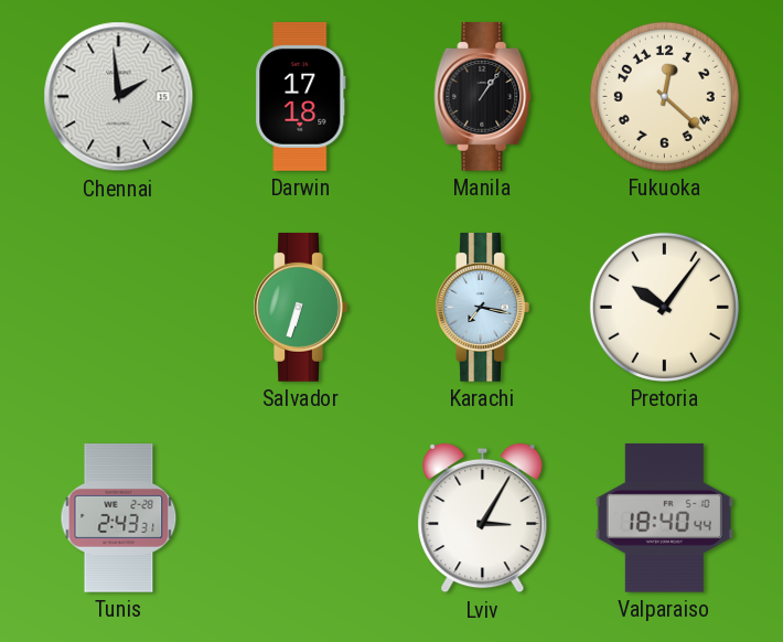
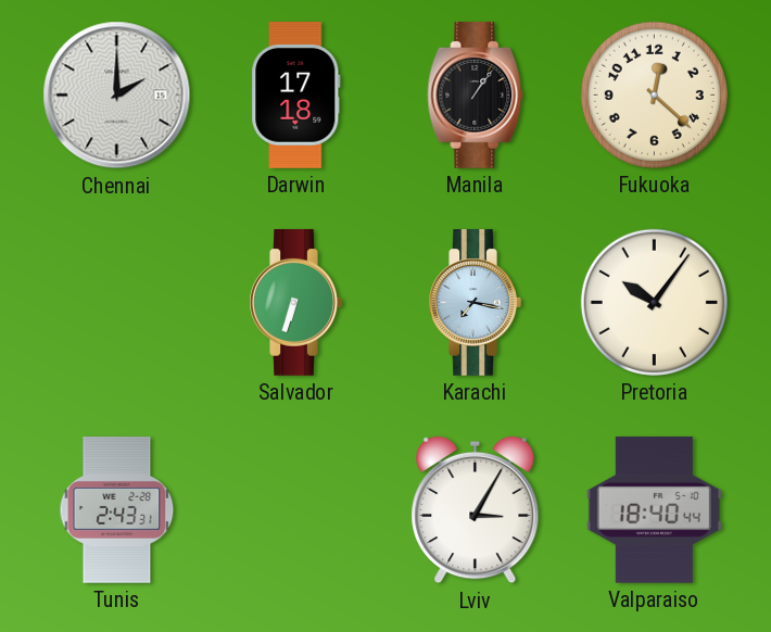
Chennai: 1:59 -> 2:00 (117, 96)
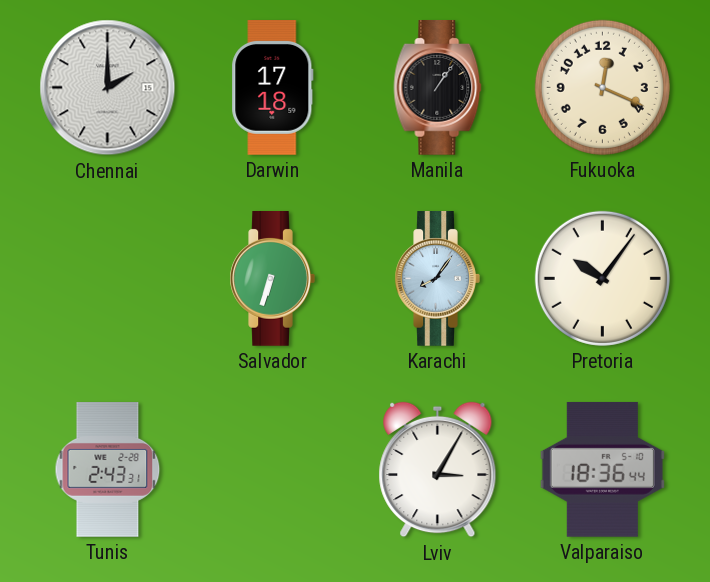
Fukuoka: 12:22 -> 12:19 (602, 87)
Karachi: 7:17 -> 8:06 (437, 279)
Valparaiso: 18:40 -> 18:36 (602, 470)
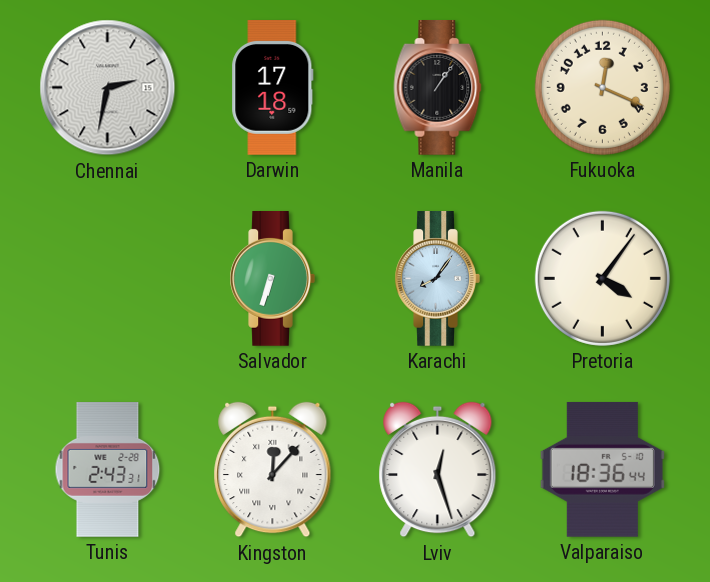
Chennai: 2:00 -> 2:32 (108, 88)
Pretoria: 10:06 -> 4:06 (602, 278)
Kingston: none -> 12:07 (273, 470)
Lviv: 3:05 -> 12:27 (438, 470)
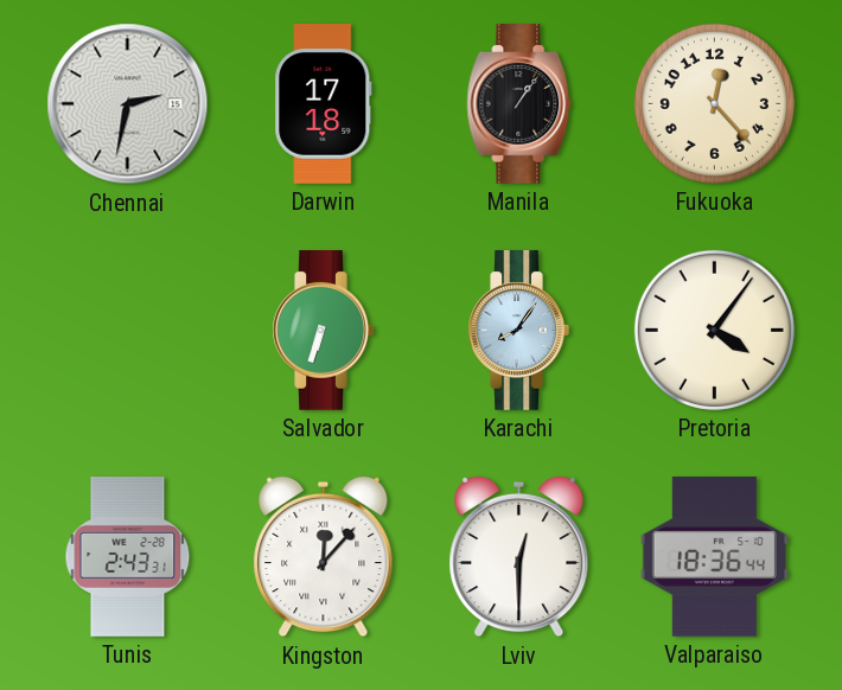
Fukuoka: 12:19 -> 12:23 (714, 103)
Lviv: 12:27 -> 12:30 (519, 557)
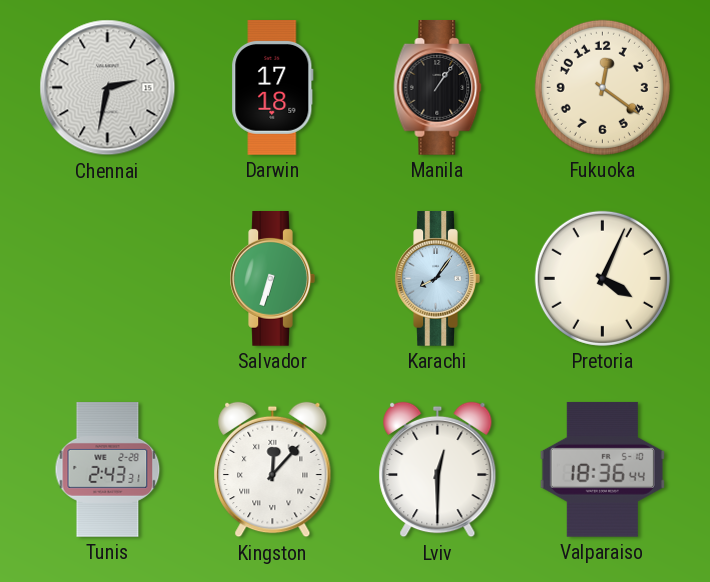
Fukuoka: 12:23 -> 12:21 (602, 87)
Pretoria: 4:06 -> 4:04 (602, 278)
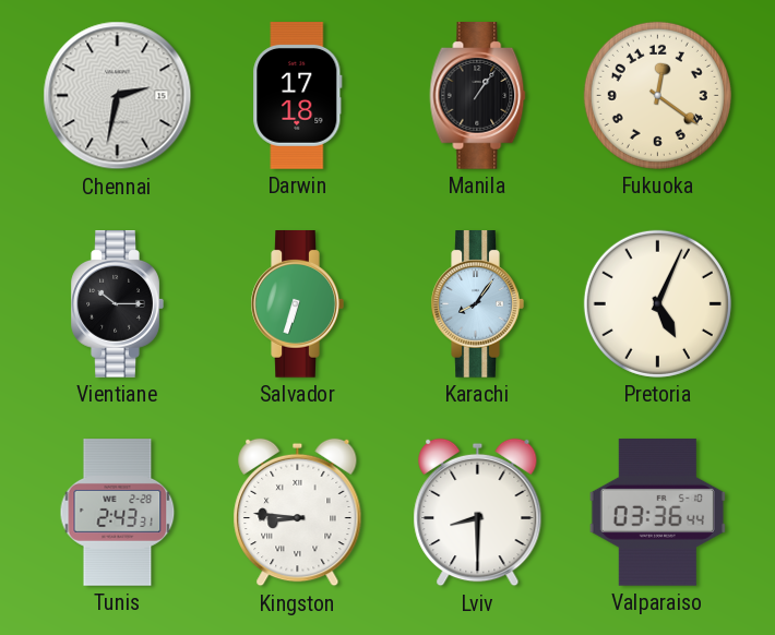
Vientiane: none -> 10:15 (117, 304)
Pretoria: 4:04 -> 5:04 (657, 303)
Kingston: 12:07 -> 8:46 (298, 513)
Lviv: 12:30 -> 8:30 (478, 513)
Valparaiso: 18:36 -> 03:36 (657, 513)
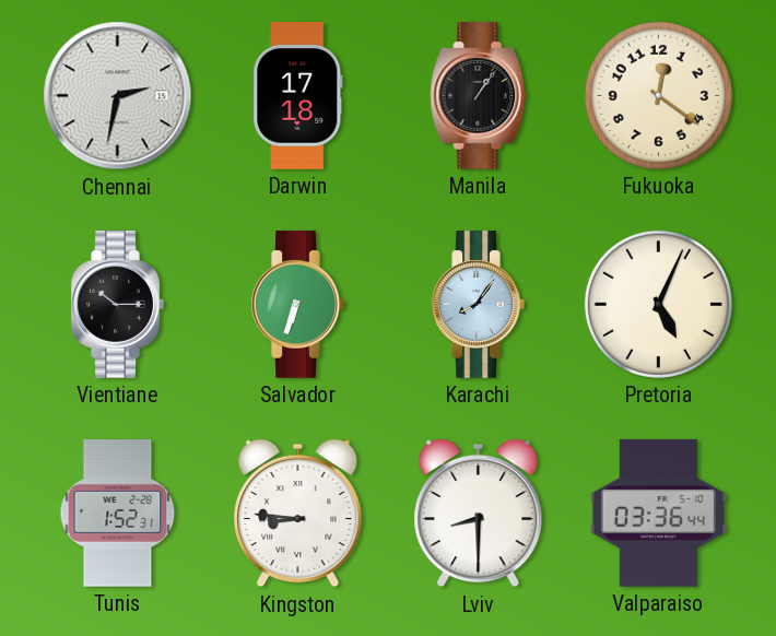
Tunis: 2:43 -> 1:52 (118, 514)
